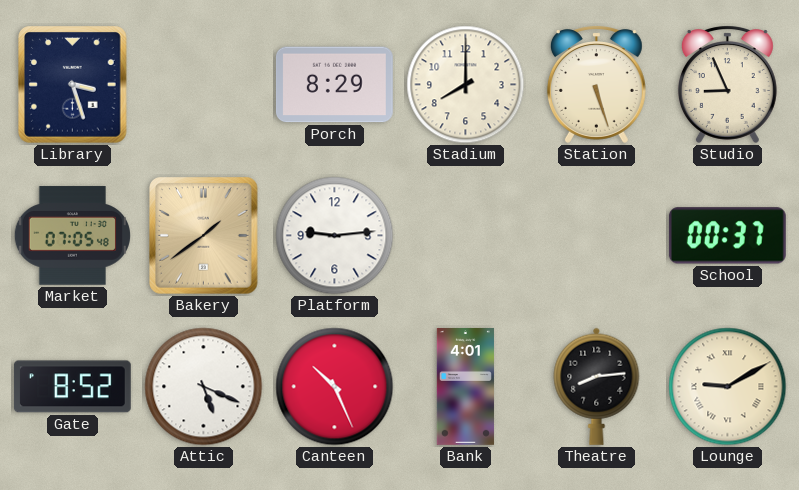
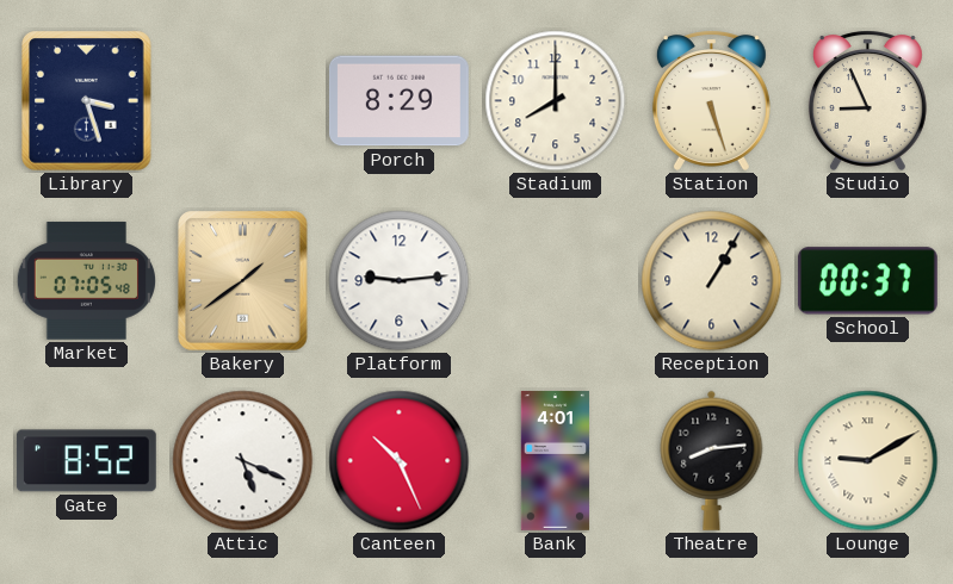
Reception: none -> 1:05 (712, 281)
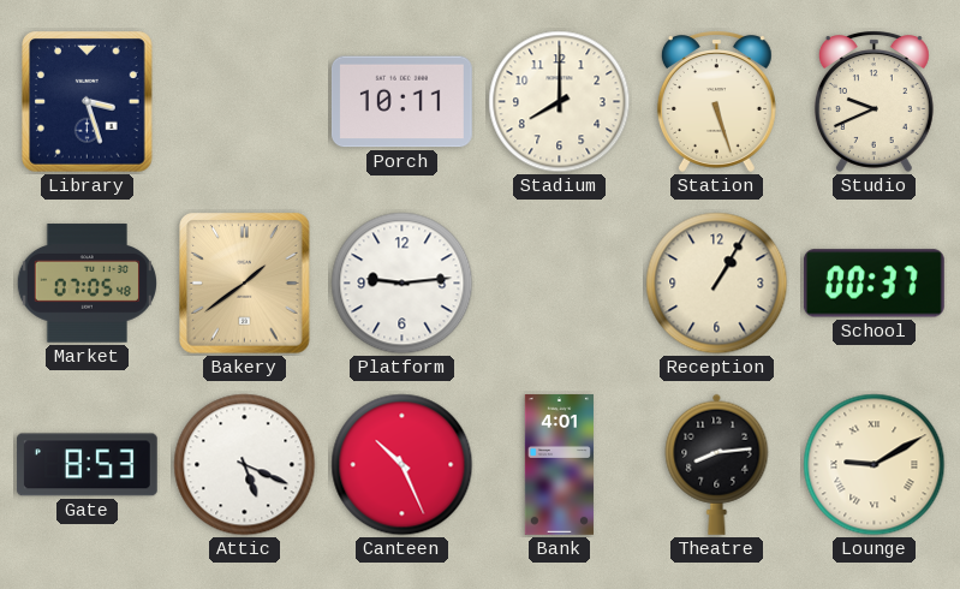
Porch: 8:29 -> 10:11 (401, 102)
Studio: 8:56 -> 9:41 (873, 101)
Gate: 8:52 -> 8:53 (87, 465)
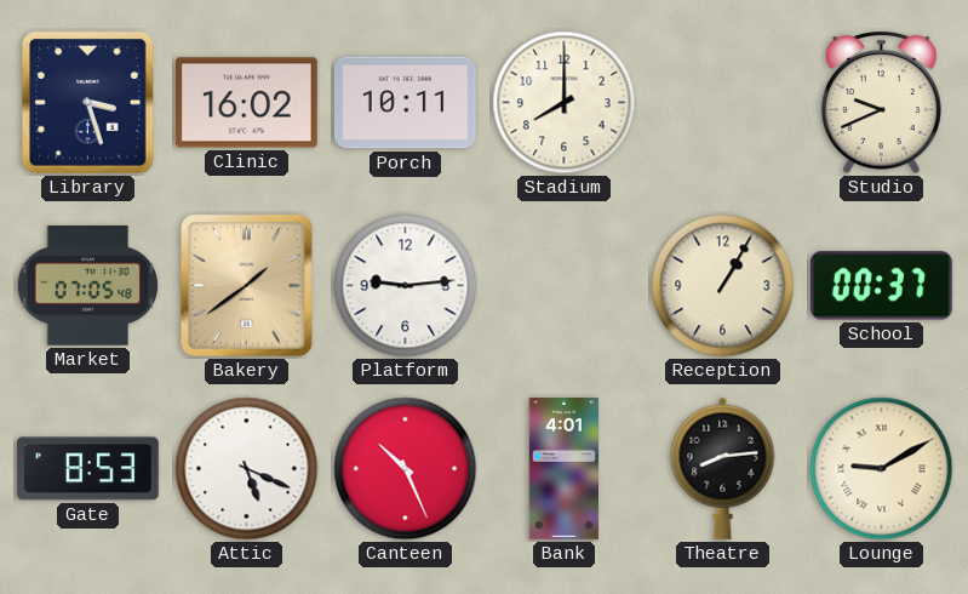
Clinic: none -> 16:02 (246, 103)
Station: 5:27 -> none (716, 101)
